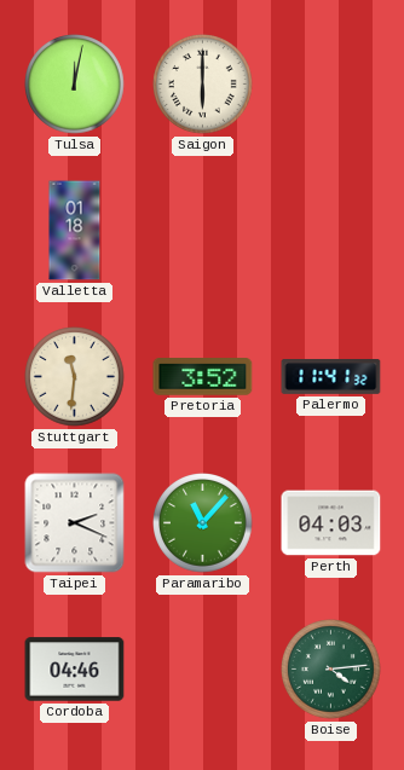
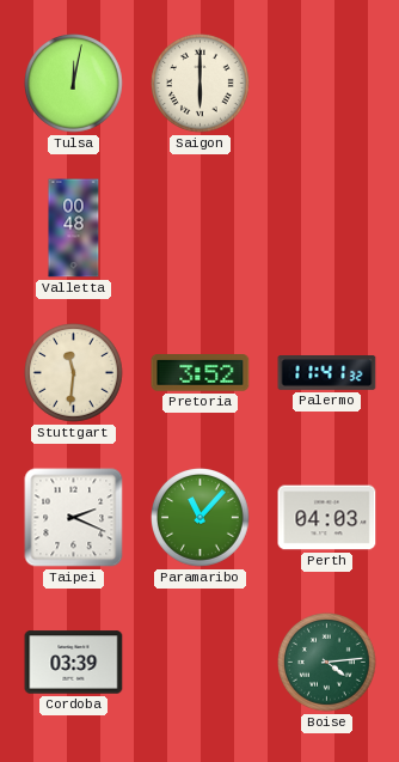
Valletta: 01:18 -> 00:48 (74, 228)
Cordoba: 04:46 -> 03:39 (74, 663)
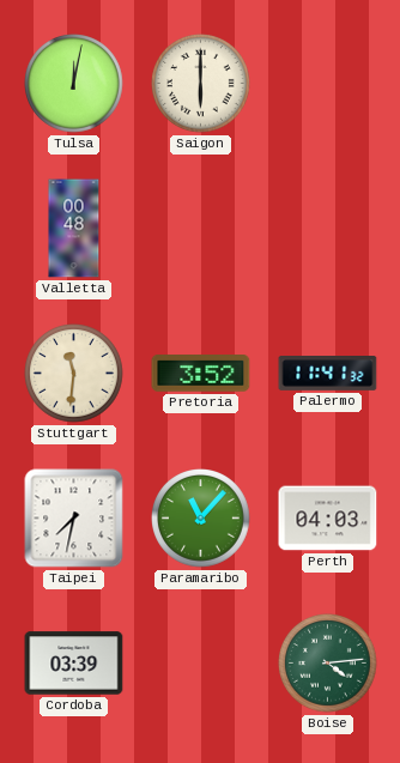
Taipei: 2:19 -> 7:32 (74, 519)
